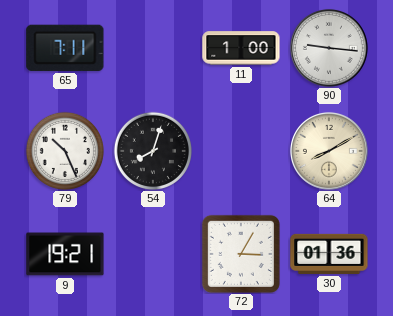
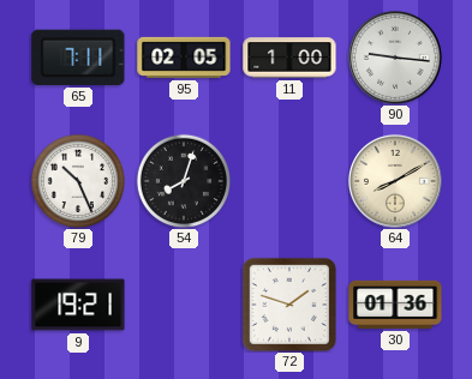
95: none -> 02:05 (184, 58)
72: 3:05 -> 1:48 (289, 305)
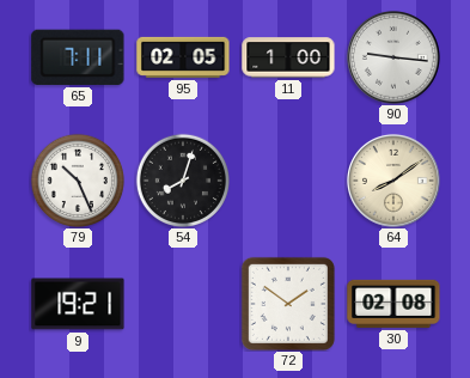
64: 8:10 -> 8:09 (393, 181)
72: 1:48 -> 1:51 (288, 304)
30: 01:36 -> 02:08 (393, 304)
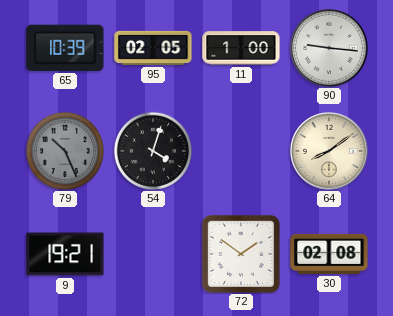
65: 7:11 -> 10:39 (65, 48)
79 dial: white -> grey (64, 150)
54: 8:03 -> 4:03 (152, 150)
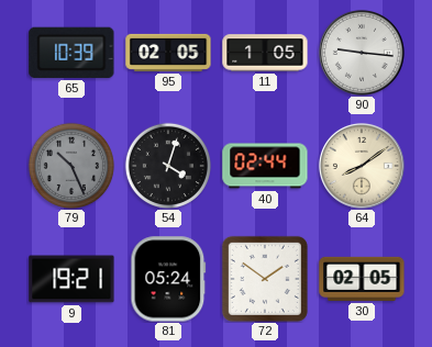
11: 1:00 -> 1:05 (265, 53)
40: none -> 02:44 (265, 166)
81: none -> 05:24 (168, 279)
30: 02:08 -> 02:05 (362, 279)
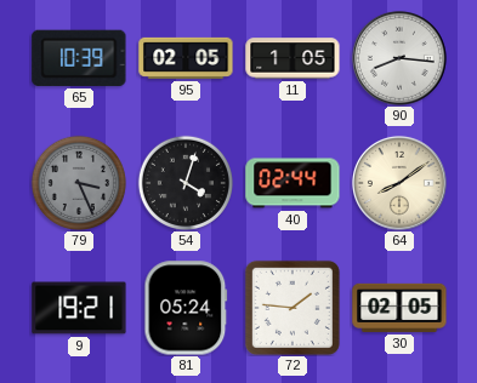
90: 9:16 -> 8:16 (399, 58)
79: 10:26 -> 3:26 (78, 182)
72: 1:51 -> 1:46 (293, 308)
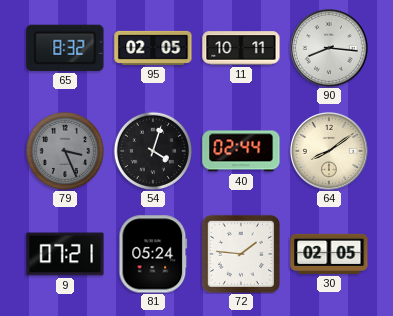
65: 10:39 -> 8:32 (65, 48)
11: 1:05 -> 10:11 (241, 48)
9: 19:21 -> 07:21 (65, 254)
